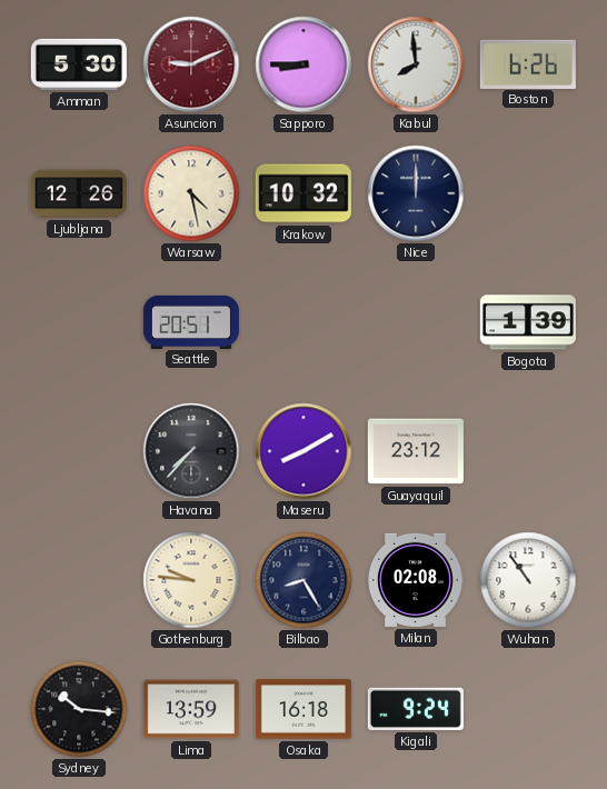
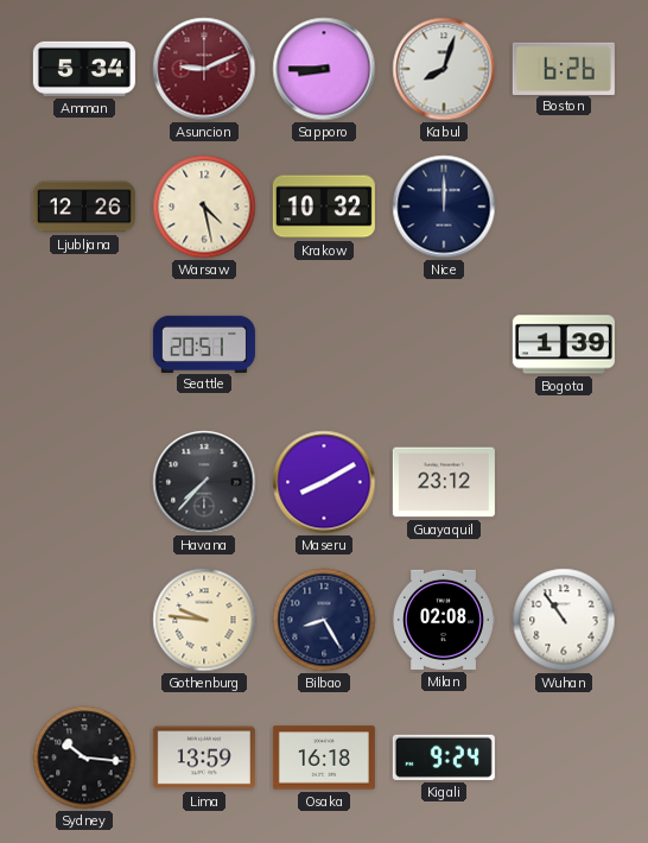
Amman: 5:30 -> 5:34 (84, 69)
Kabul: 7:59 -> 8:03 (444, 69)
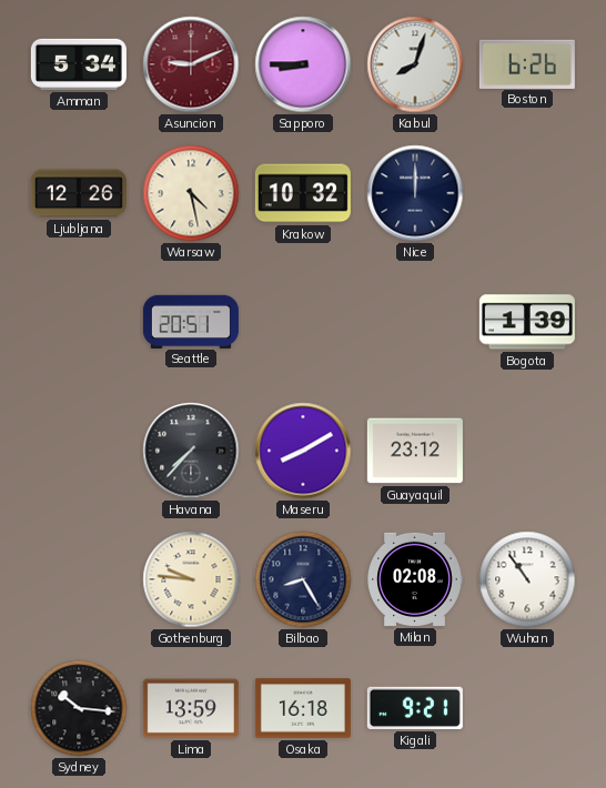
Kigali: 9:24 -> 9:21 (415, 708)
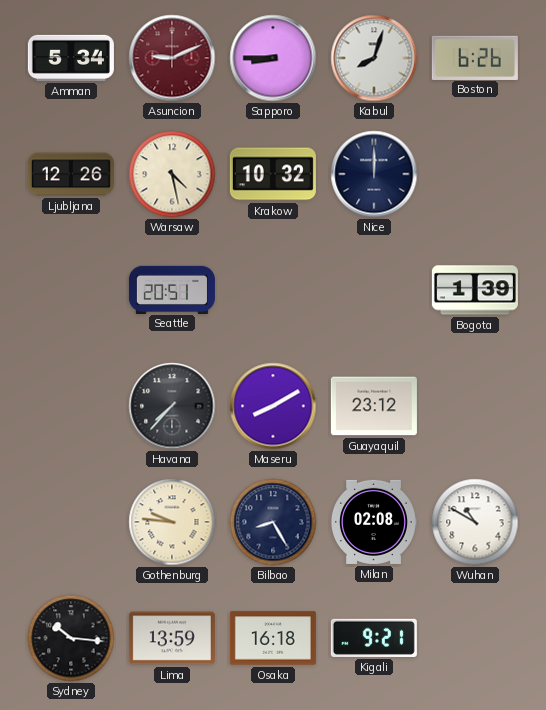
Wuhan: 10:54 -> 10:50 (475, 522)
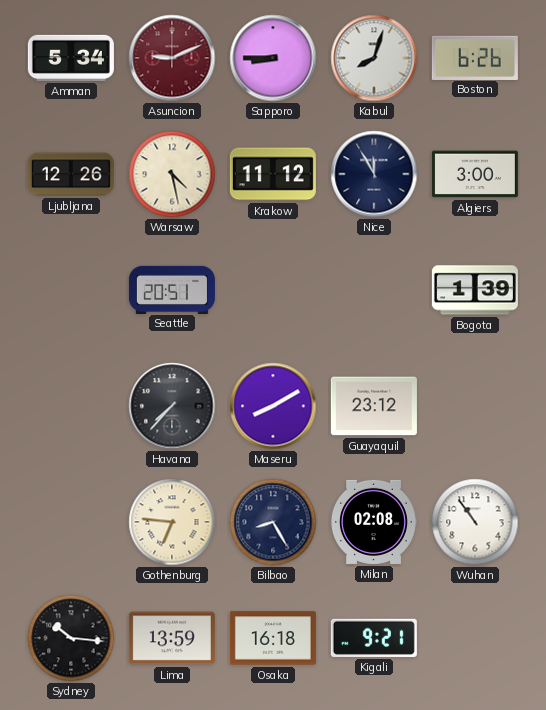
Krakow: 10:32 -> 11:12 (273, 174)
Nice: 12:00 -> 11:55 (374, 174)
Algiers: none -> 3:00 (475, 174)
Gothenburg: 9:46 -> 6:46 (172, 522)
Wuhan: 10:50 -> 10:54 (475, 522)
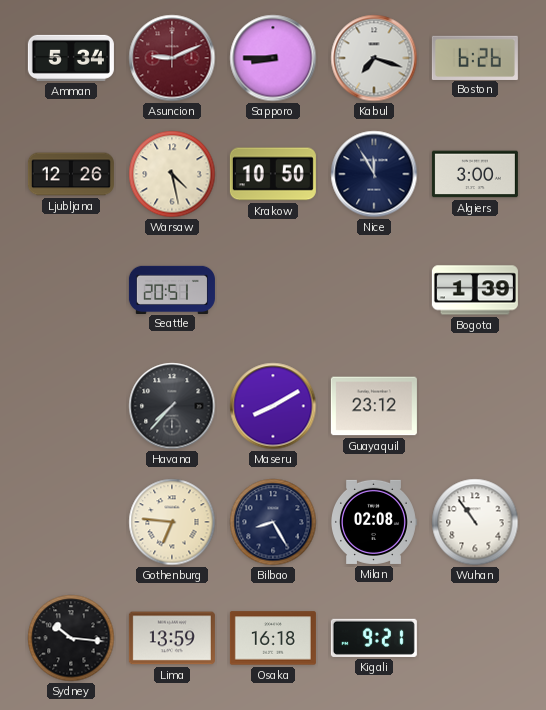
Kabul: 8:03 -> 7:18 (374, 58)
Krakow: 11:12 -> 10:50 (273, 174)
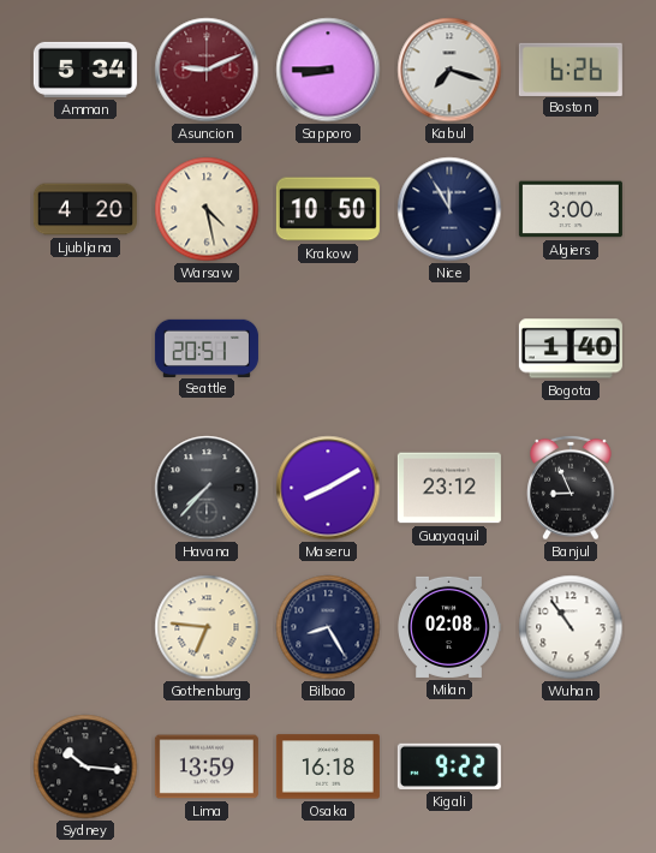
Ljubljana: 12:26 -> 4:20 (85, 209)
Bogota: 1:39 -> 1:40 (571, 348)
Banjul: none -> 8:56 (571, 488)
Kigali: 9:21 -> 9:22 (449, 766)
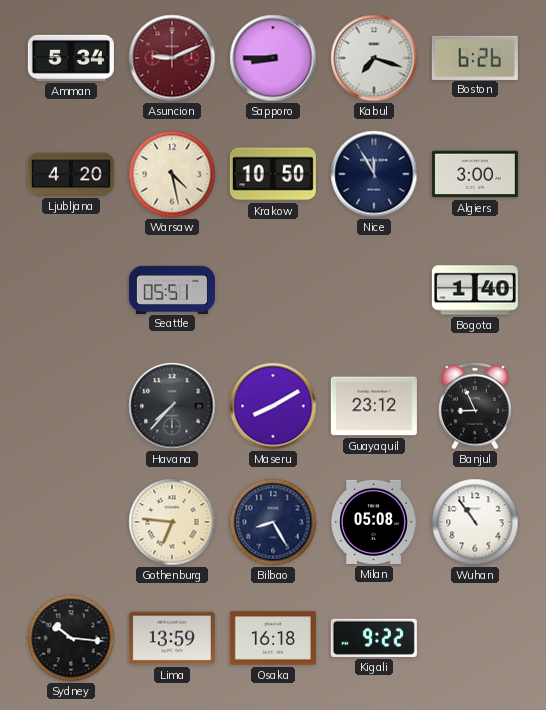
Seattle: 20:51 -> 05:51 (172, 289)
Milan: 02:08 -> 05:08 (374, 522)
